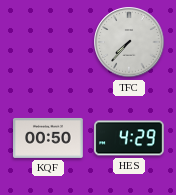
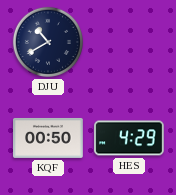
DJU: none -> 10:40 (48, 42)
TFC: 7:37 -> none (129, 42)
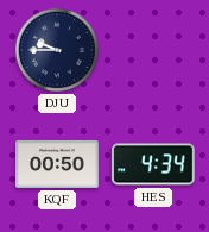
DJU: 10:40 -> 9:45 (57, 50)
HES: 4:29 -> 4:34 (153, 164)
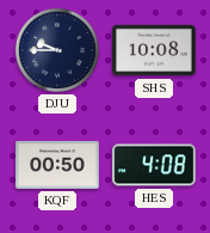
SHS: none -> 10:08 (154, 50)
HES: 4:34 -> 4:08 (154, 165)
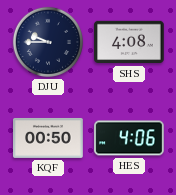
SHS: 10:08 -> 4:08 (129, 42)
HES: 4:08 -> 4:06 (129, 138)
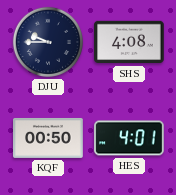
HES: 4:06 -> 4:01 (129, 138)
